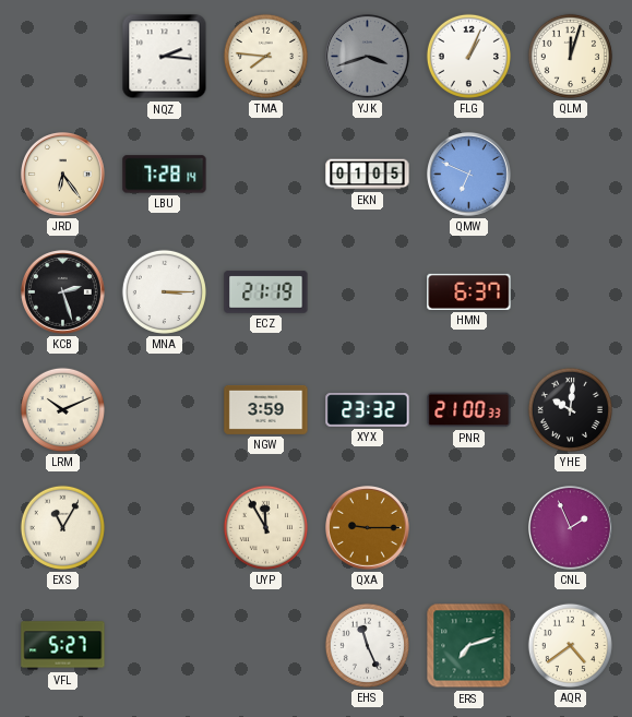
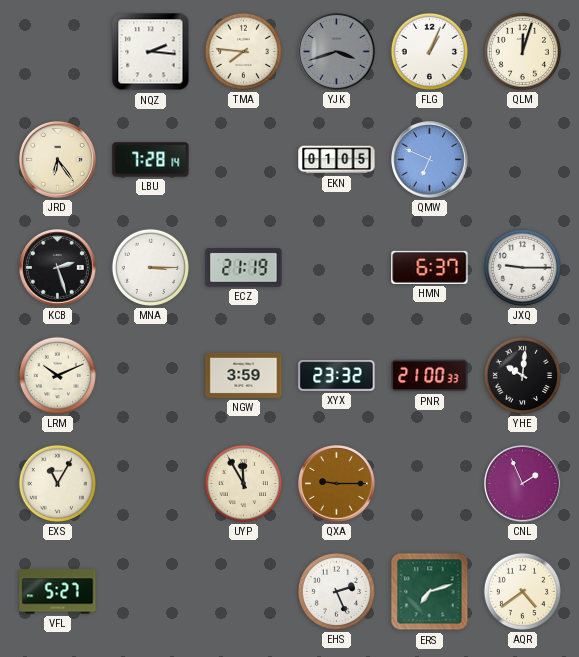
JXQ: none -> 9:15 (522, 267)
EHS: 11:26 -> 2:26 (336, 591)
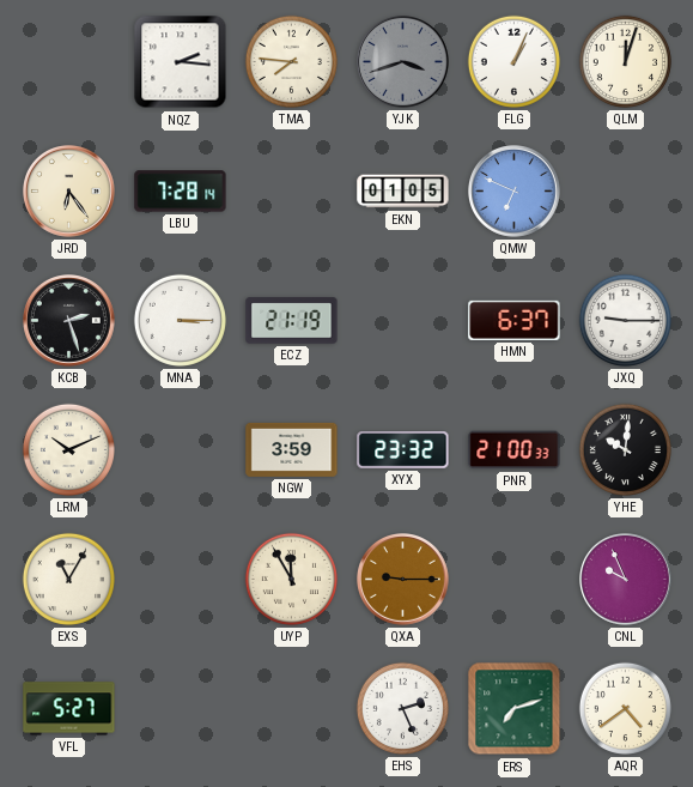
CNL: 1:56 -> 9:56 (626, 580)
